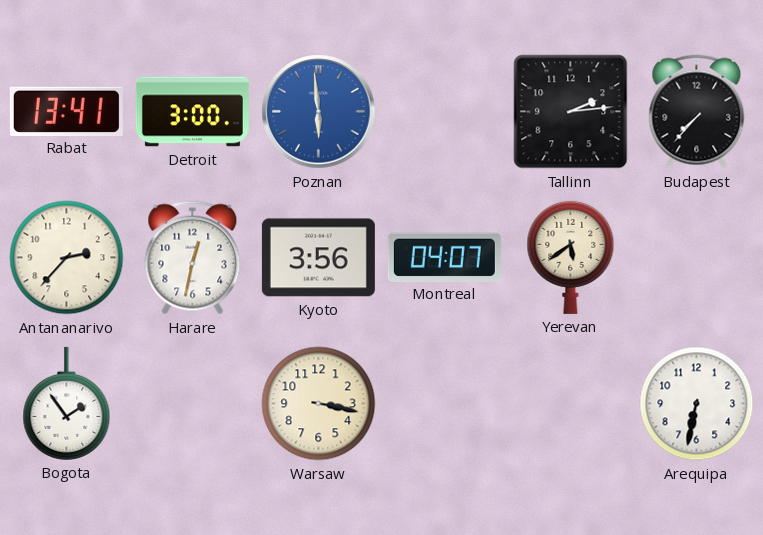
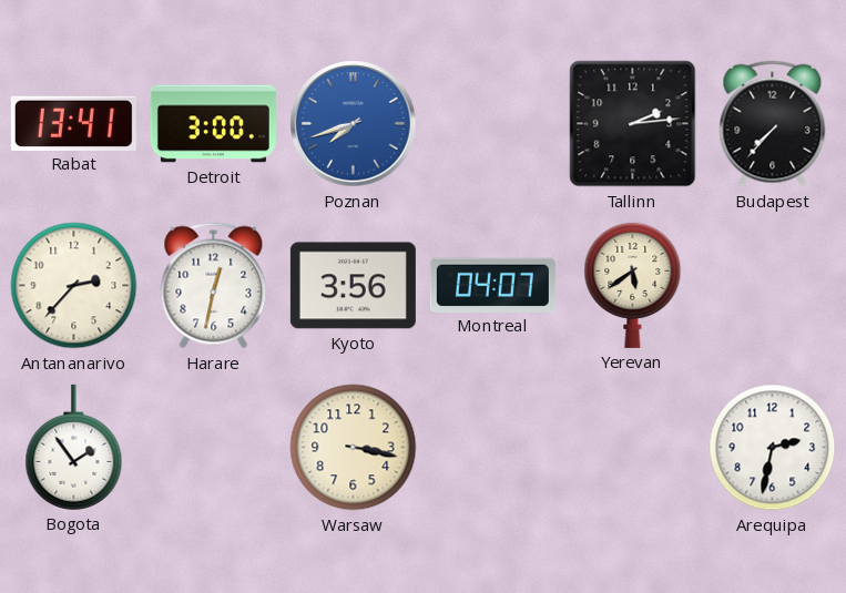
Poznan: 5:59 -> 7:42 (354, 124)
Arequipa: 6:32 -> 2:32 (773, 448)
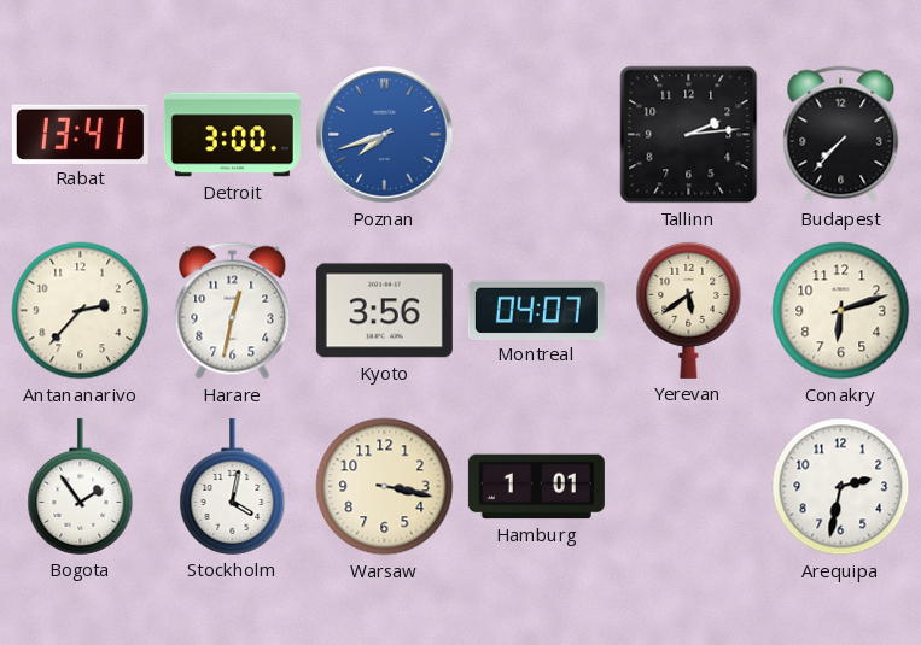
Conakry: none -> 6:12 (841, 311)
Stockholm: none -> 4:02 (233, 486)
Hamburg: none -> 1:01 (536, 487)
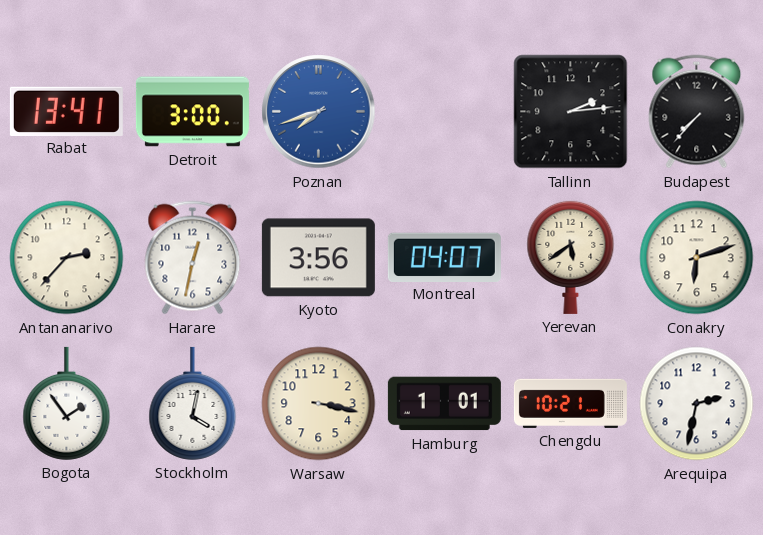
Chengdu: none -> 10:21 (570, 403)
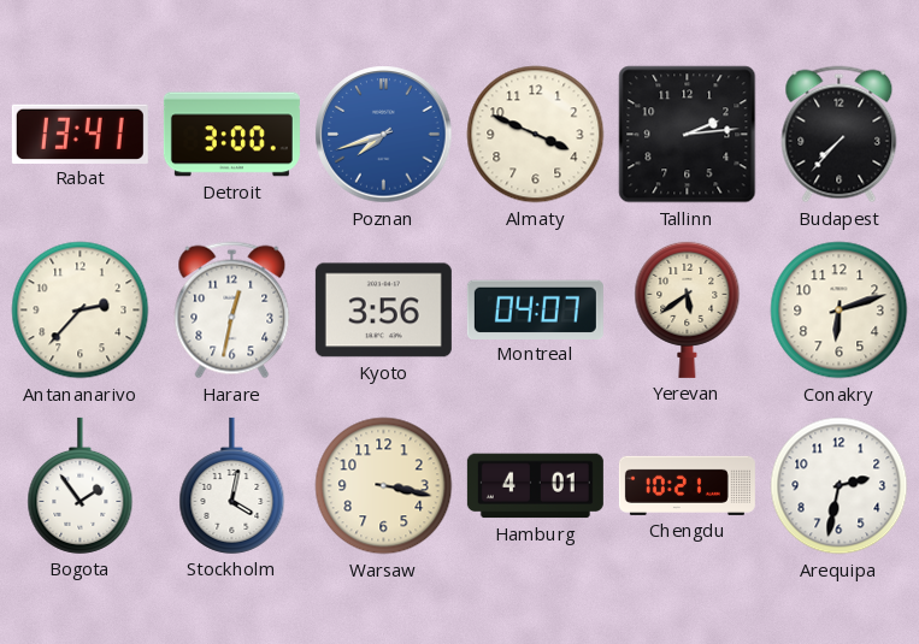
Almaty: none -> 3:49 (536, 135)
Hamburg: 1:01 -> 4:01 (535, 486)
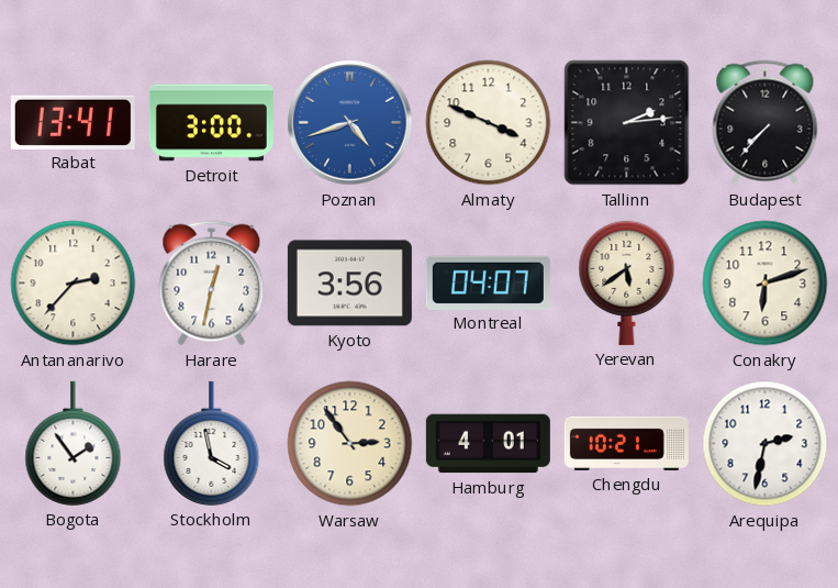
Poznan: 7:42 -> 4:42 (350, 123)
Stockholm: 4:02 -> 3:58 (212, 443)
Warsaw: 3:17 -> 2:54 (350, 444)
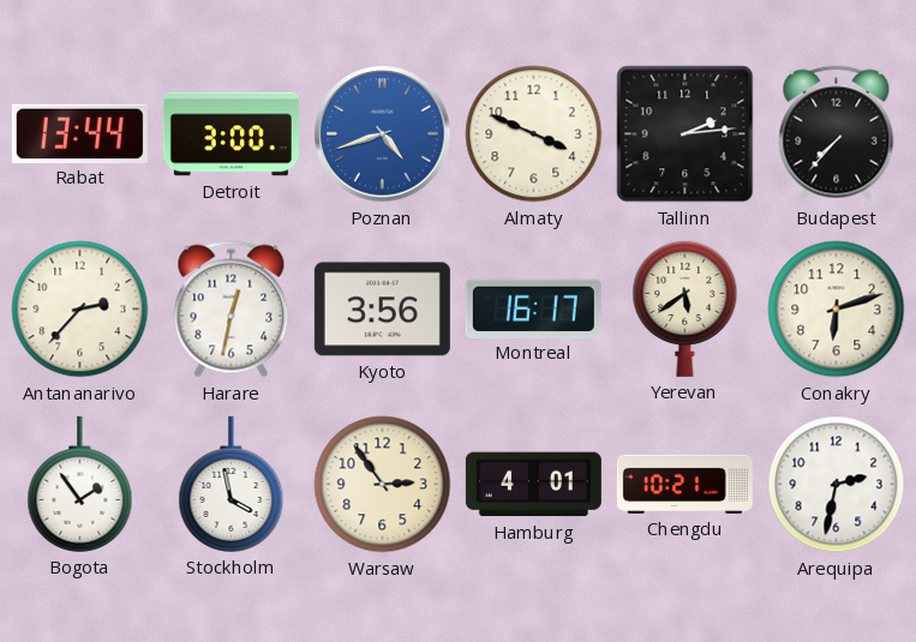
Rabat: 13:41 -> 13:44 (79, 133)
Montreal: 04:07 -> 16:17 (533, 308)
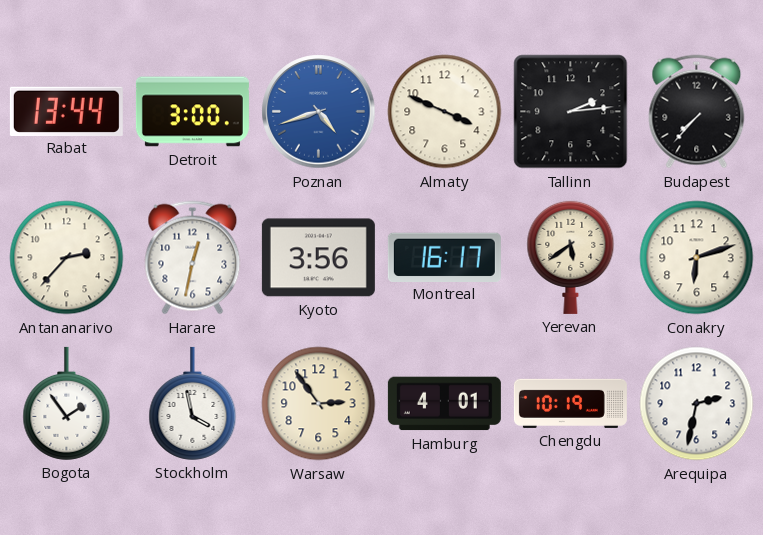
Chengdu: 10:21 -> 10:19 (570, 403)
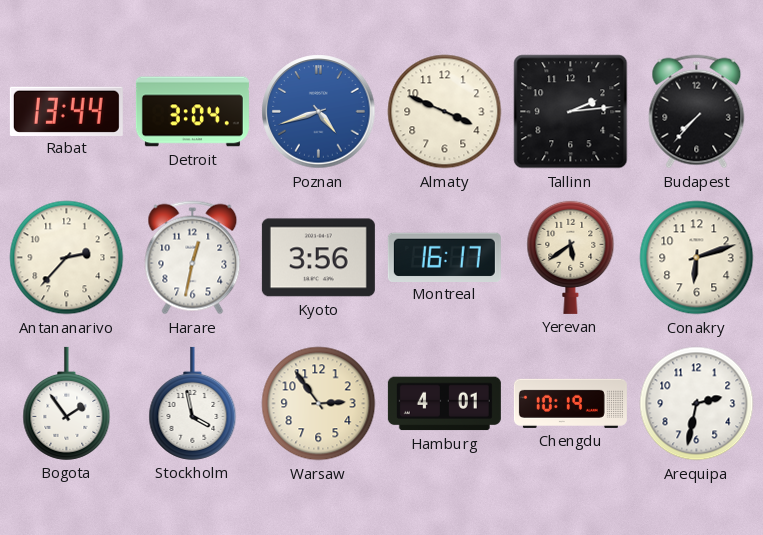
Detroit: 3:00 -> 3:04 (192, 112)
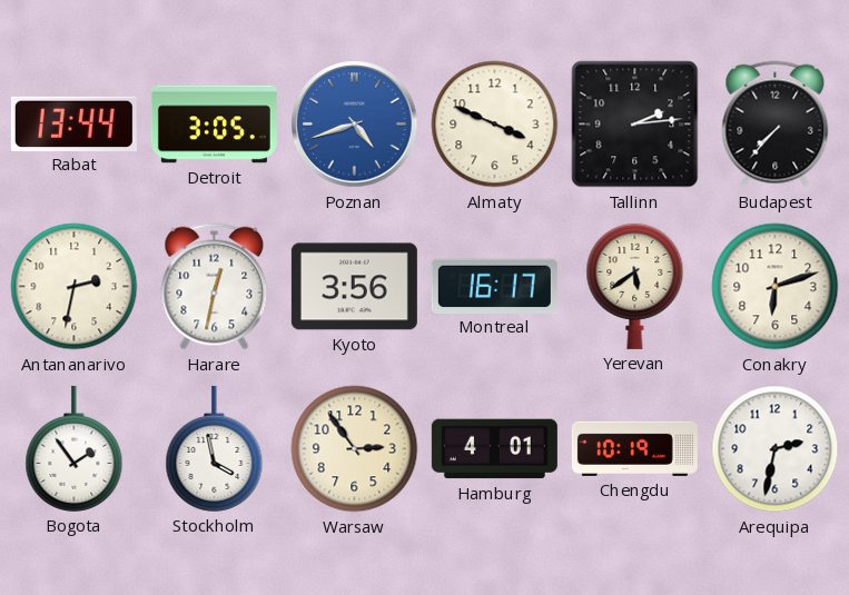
Detroit: 3:04 -> 3:05 (214, 125)
Antananarivo: 2:37 -> 2:32 (75, 287)
